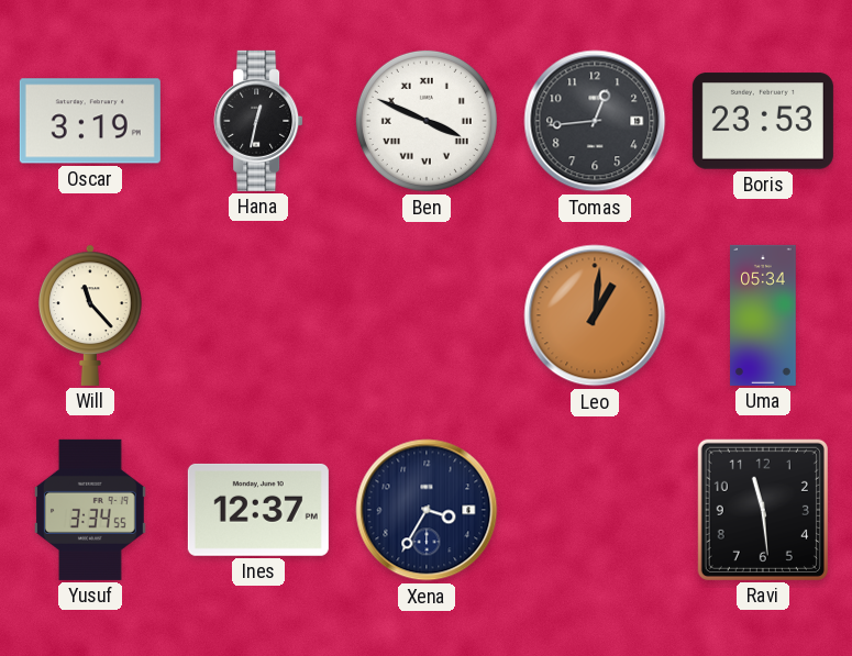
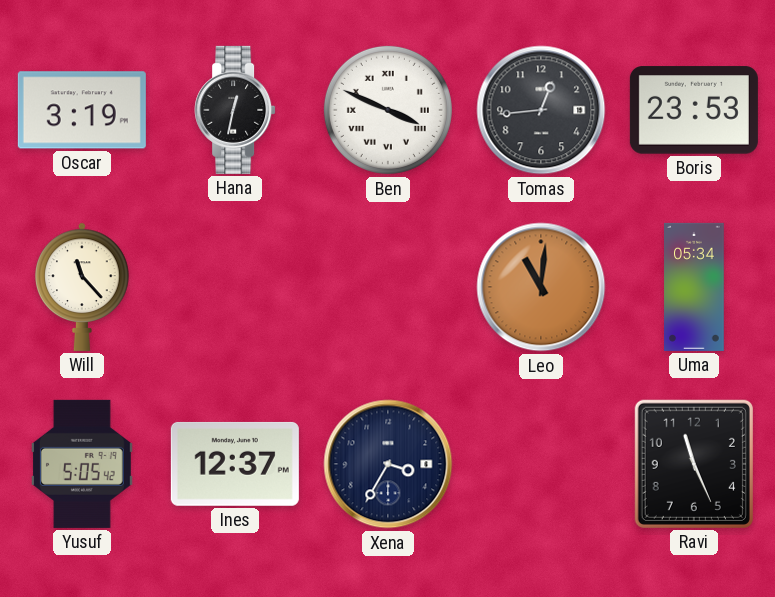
Leo: 1:01 -> 11:01 (541, 287)
Yusuf: 3:34 -> 5:05 (82, 464)
Ravi: 11:29 -> 11:26 (694, 464)
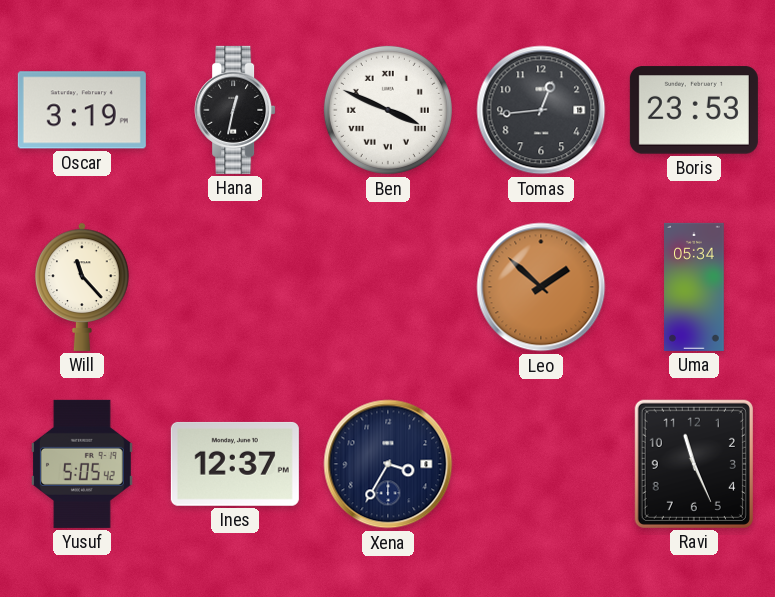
Leo: 11:01 -> 1:52 (541, 287)
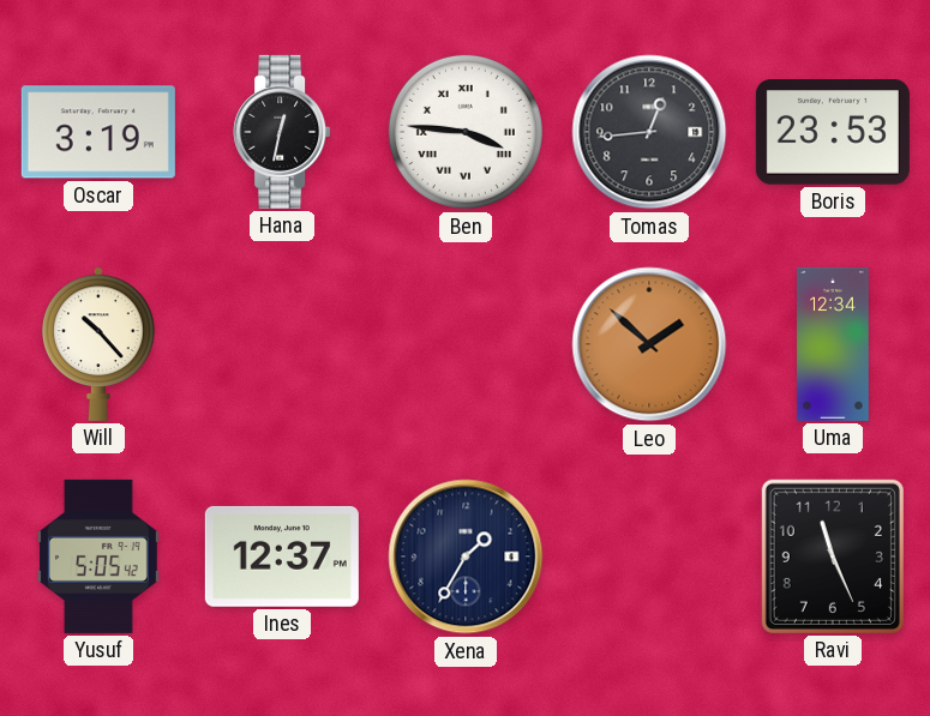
Ben: 3:49 -> 3:46 (466, 132)
Will: 11:23 -> 10:23 (98, 344)
Uma: 05:34 -> 12:34 (833, 344)
Xena: 3:35 -> 1:35 (466, 556)
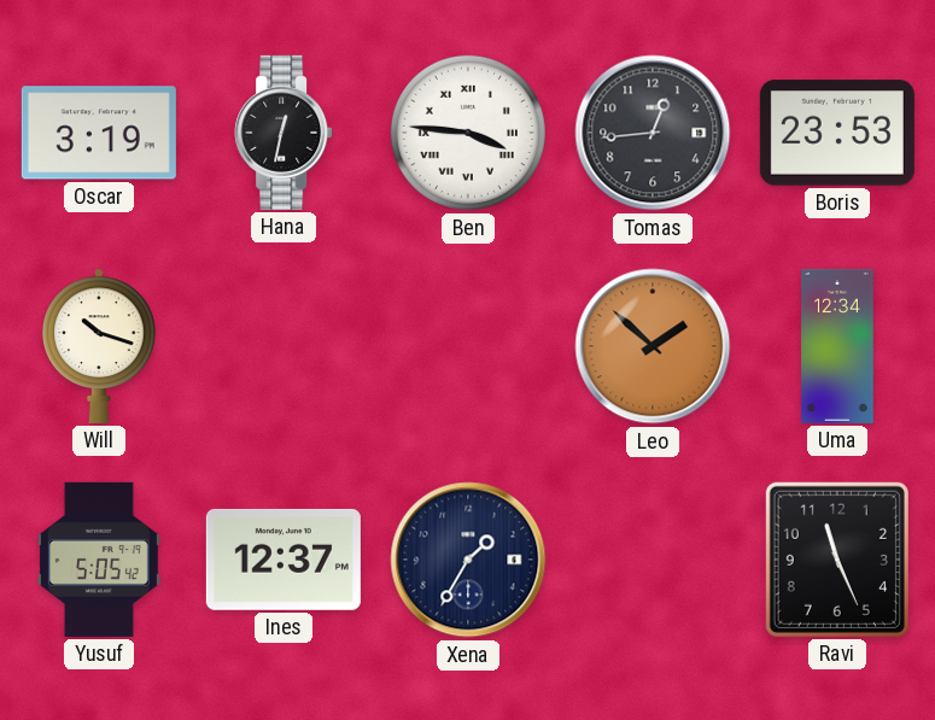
Will: 10:23 -> 10:18 (99, 346)
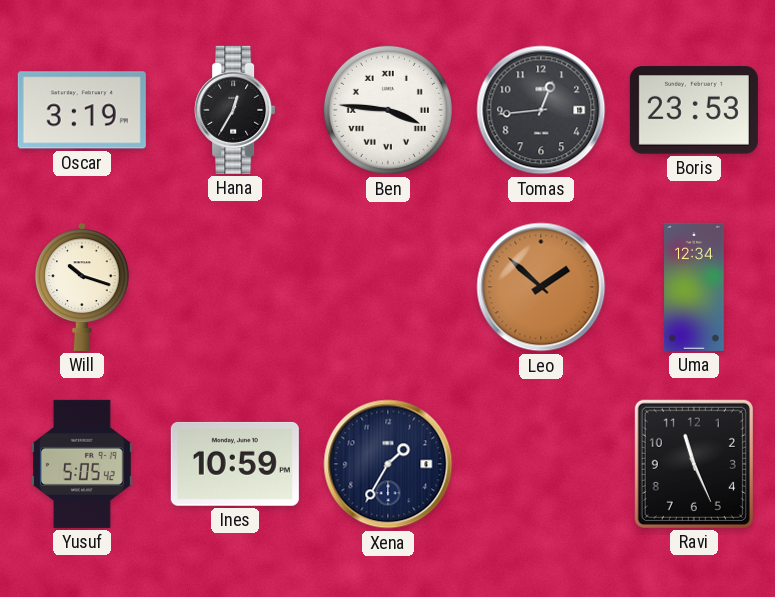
Hana: 12:32 -> 12:35 (235, 110)
Ines: 12:37 -> 10:59 (235, 464)
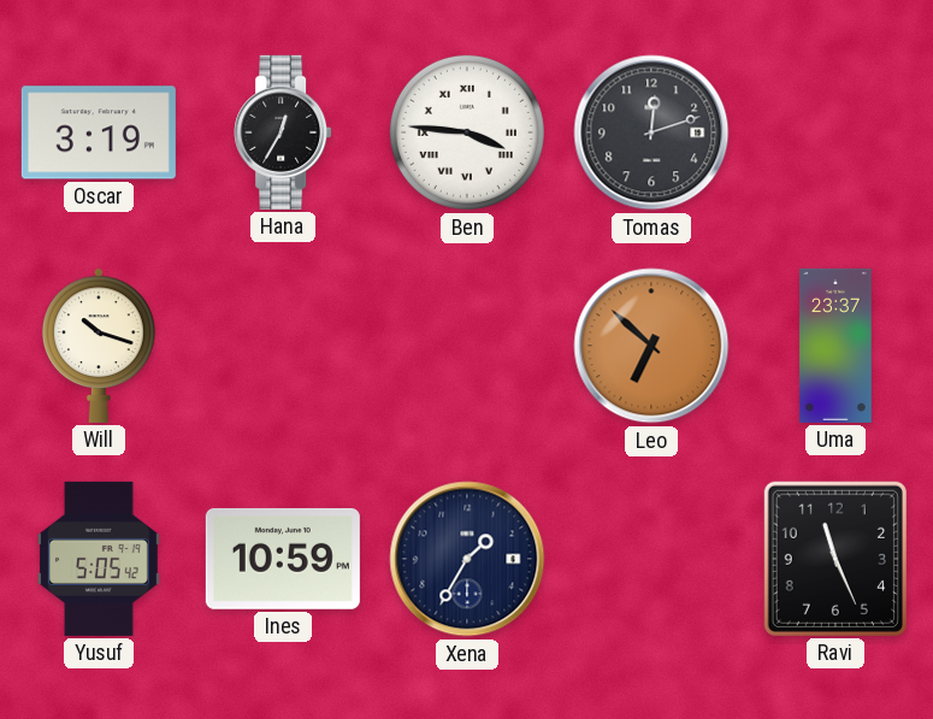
Tomas: 12:44 -> 12:12 (651, 132)
Boris: 23:53 -> none (694, 110)
Leo: 1:52 -> 6:52 (651, 346)
Uma: 12:34 -> 23:37 (835, 346)
